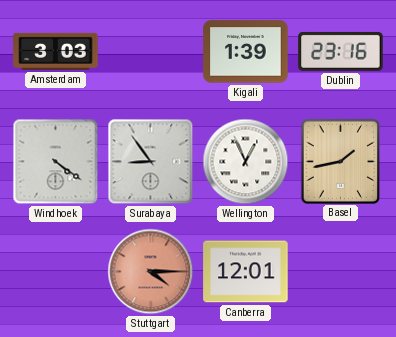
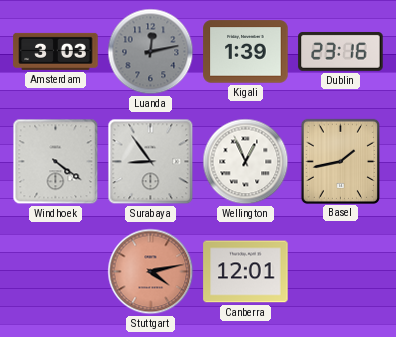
Luanda: none -> 12:13 (151, 52)
Stuttgart: 4:15 -> 4:13 (151, 272)
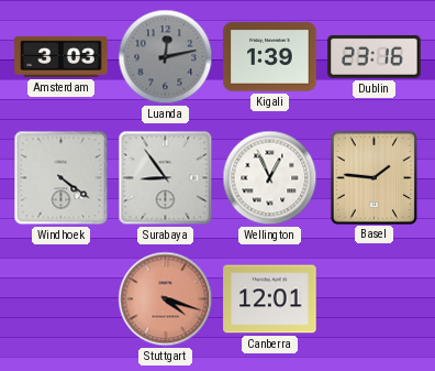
Basel: 1:43 -> 1:46 (373, 177)
Stuttgart: 4:13 -> 4:18 (166, 299)
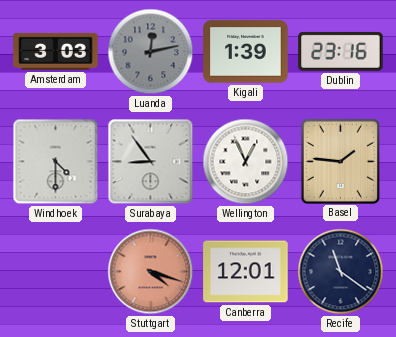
Windhoek: 4:21 -> 4:30 (56, 162)
Recife: none -> 11:21 (341, 272)
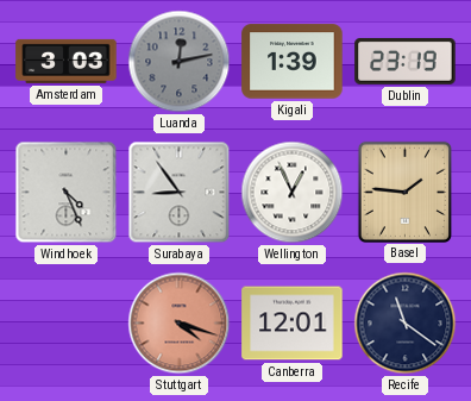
Dublin: 23:16 -> 23:19 (406, 61)
Windhoek: 4:30 -> 4:26 (67, 193)
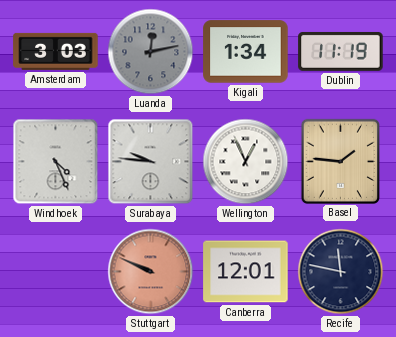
Kigali: 1:39 -> 1:34 (246, 52)
Dublin: 23:19 -> 11:19 (341, 51)
Surabaya: 8:54 -> 9:46 (151, 162)
Stuttgart: 4:18 -> 9:49 (151, 272)
Recife: 11:21 -> 11:47 (341, 272)
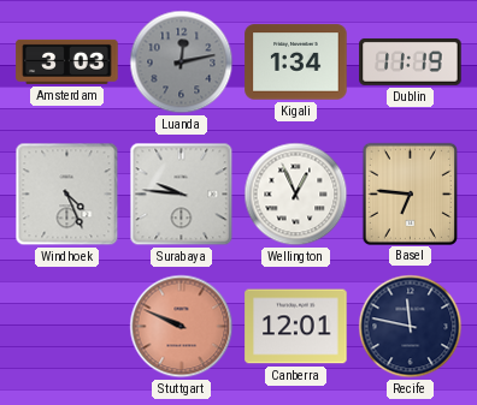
Basel: 1:46 -> 6:46 (410, 193)
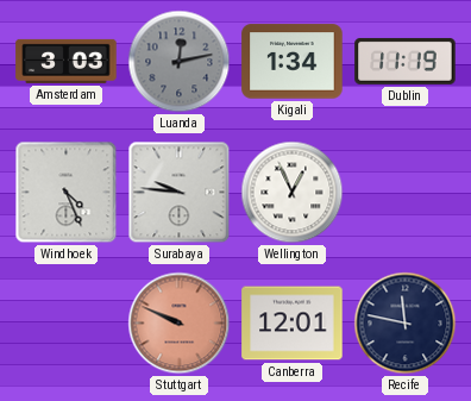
Basel: 6:46 -> none (410, 193)
